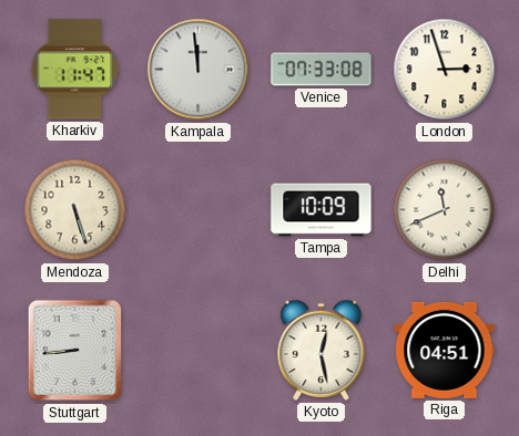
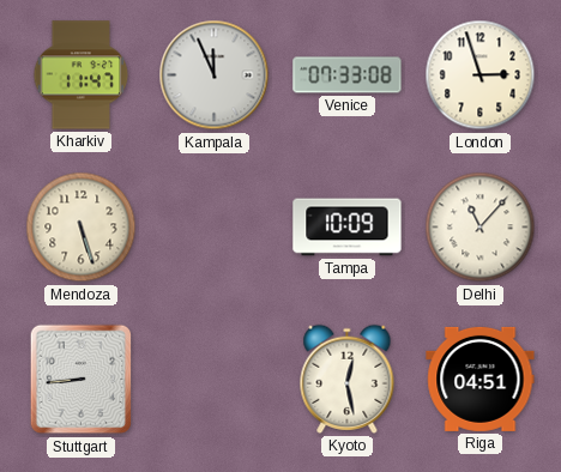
Kampala: 11:59 -> 11:56 (215, 75)
Delhi: 11:41 -> 11:07 (481, 228)
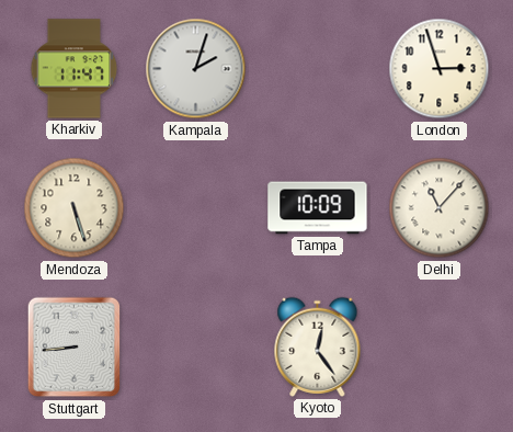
Kampala: 11:56 -> 2:03 (196, 69)
Venice: 07:33 -> none (348, 75)
Kyoto: 12:28 -> 12:24 (318, 346)
Riga: 04:51 -> none (481, 379)
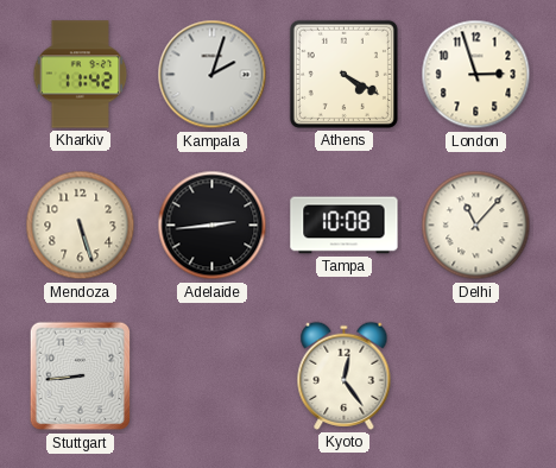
Kharkiv: 11:47 -> 11:42 (81, 75)
Athens: none -> 4:20 (343, 74)
Adelaide: none -> 2:44 (213, 226)
Tampa: 10:09 -> 10:08 (345, 226)
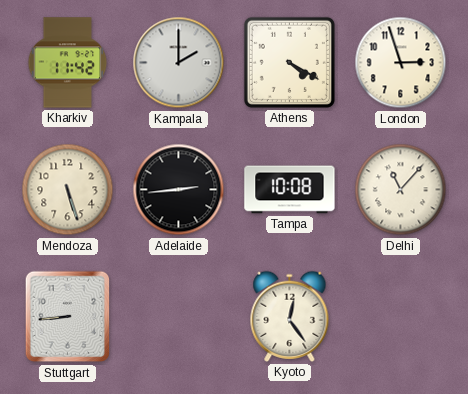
Kampala: 2:03 -> 2:00 (179, 63)
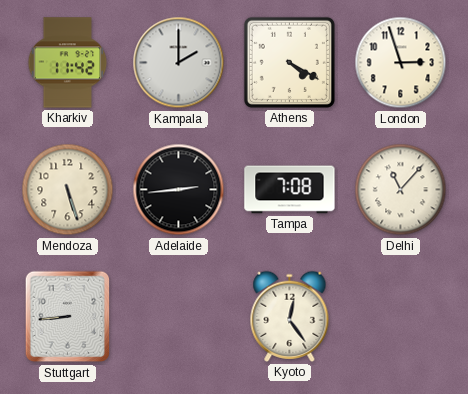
Tampa: 10:08 -> 7:08 (290, 190)
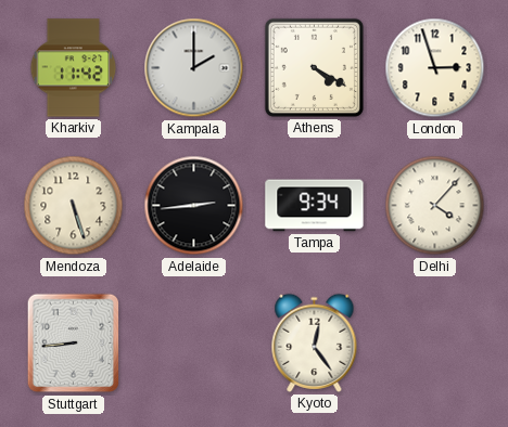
Tampa: 7:08 -> 9:34 (315, 206)
Delhi: 11:07 -> 4:07 (435, 206)
